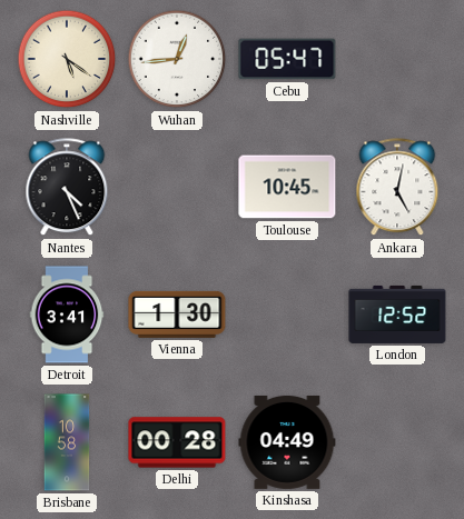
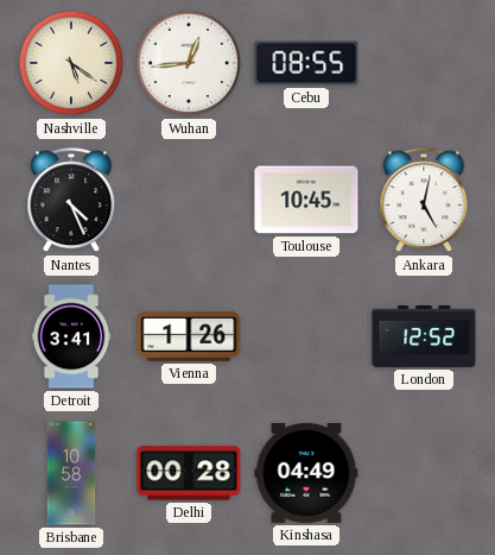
Cebu: 05:47 -> 08:55 (306, 63)
Vienna: 1:30 -> 1:26 (189, 336)
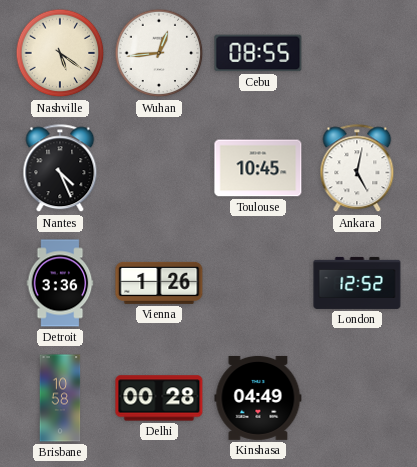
Detroit: 3:41 -> 3:36 (60, 283)
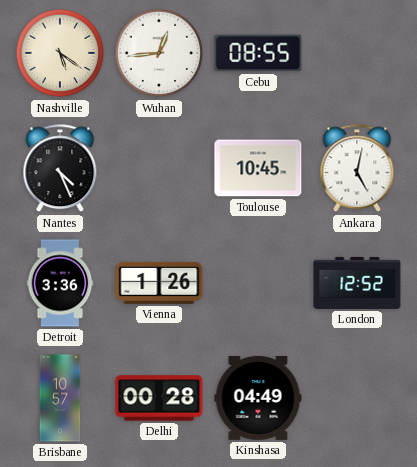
Brisbane: 10:58 -> 10:57 (60, 398)
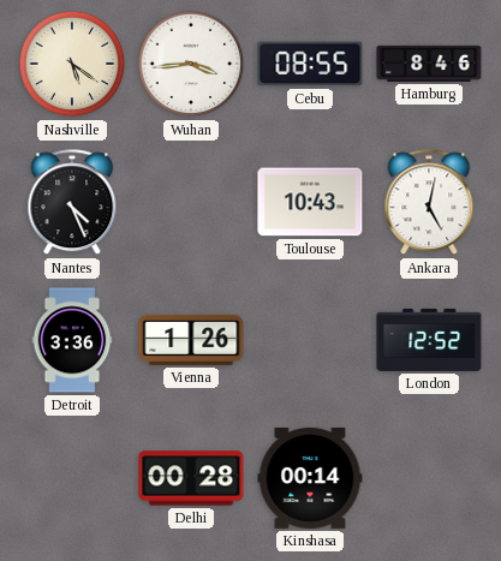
Wuhan: 12:44 -> 3:44 (191, 64)
Hamburg: none -> 8:46 (429, 64)
Toulouse: 10:45 -> 10:43 (310, 202)
Brisbane: 10:57 -> none (60, 398)
Kinshasa: 04:49 -> 00:14 (310, 478)
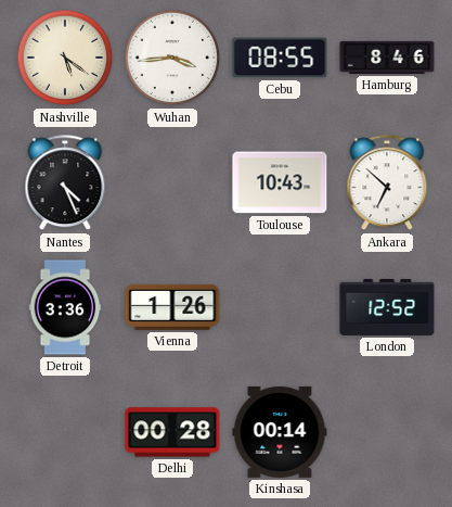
Ankara: 5:02 -> 6:52 (387, 183)
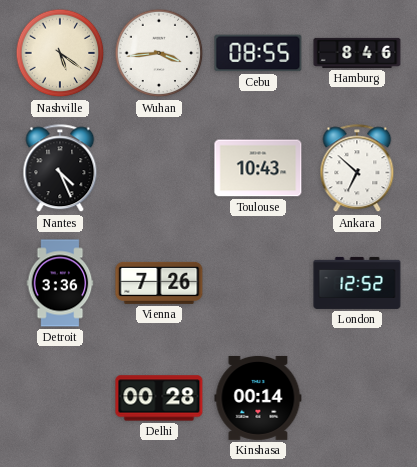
Vienna: 1:26 -> 7:26 (159, 283)
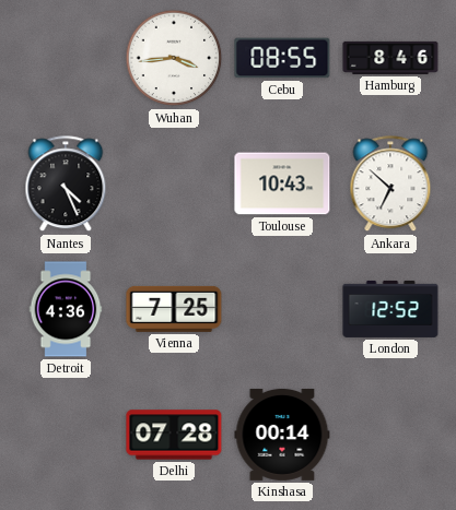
Nashville: 5:21 -> none (60, 53)
Detroit: 3:36 -> 4:36 (66, 309)
Vienna: 7:26 -> 7:25 (174, 309)
Delhi: 00:28 -> 07:28 (174, 435)
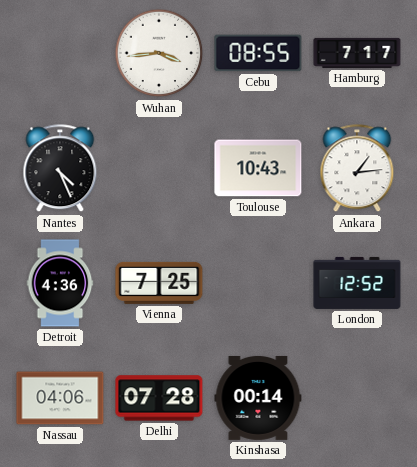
Hamburg: 8:46 -> 7:17 (357, 53)
Ankara: 6:52 -> 1:14 (357, 169)
Nassau: none -> 04:06 (60, 398)
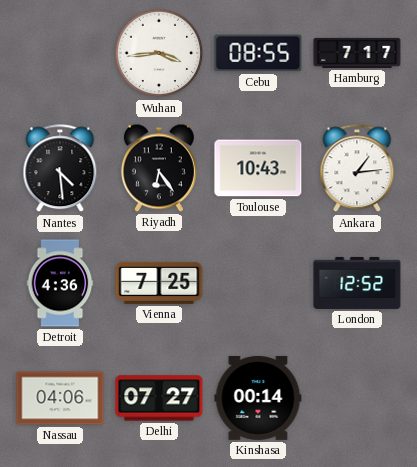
Nantes: 4:26 -> 4:29 (60, 169)
Riyadh: none -> 6:24 (159, 168)
Delhi: 07:28 -> 07:27 (159, 398)
